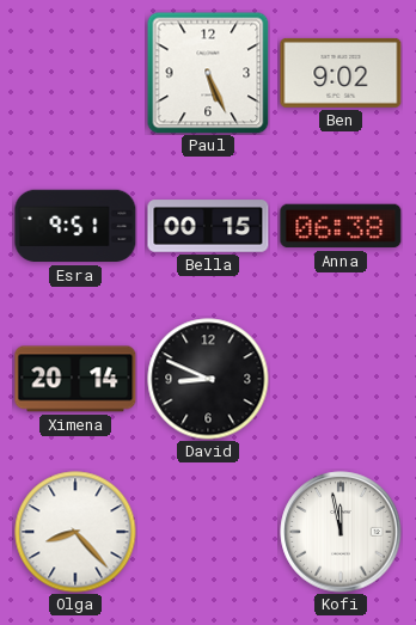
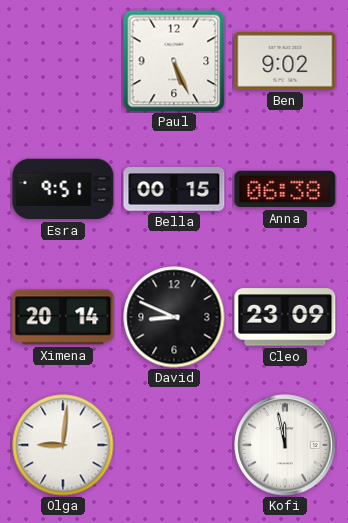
Cleo: none -> 23:09 (285, 317)
Olga: 8:23 -> 9:01 (63, 445)
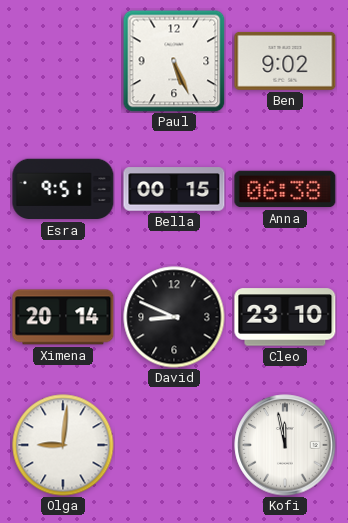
Cleo: 23:09 -> 23:10 (285, 317)
